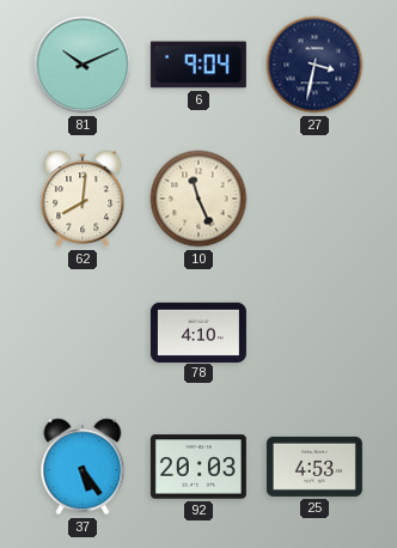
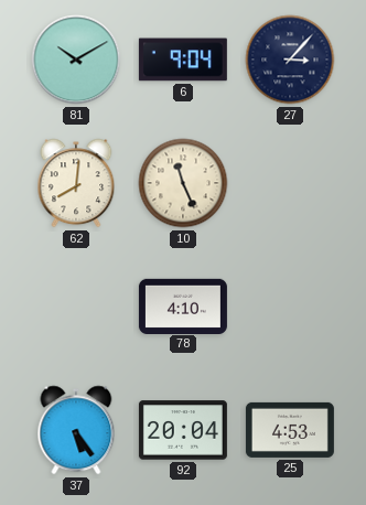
81: 10:11 -> 10:10 (76, 60)
27: 3:32 -> 3:07 (290, 60)
92: 20:03 -> 20:04 (183, 430)
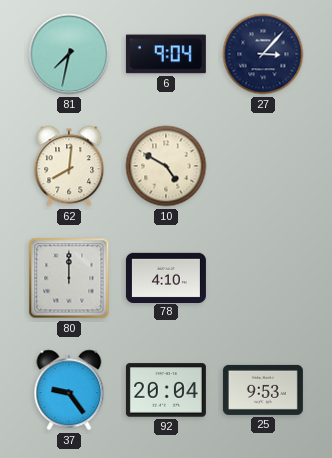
81: 10:10 -> 7:32 (69, 54)
10: 11:26 -> 4:50 (166, 166)
80: none -> 12:00 (69, 278)
37: 5:24 -> 9:24 (69, 390)
25: 4:53 -> 9:53 (263, 390)
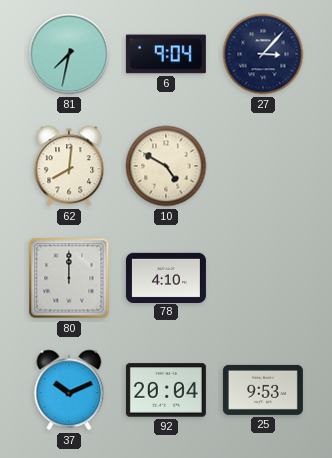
37: 9:24 -> 10:11 (69, 390)
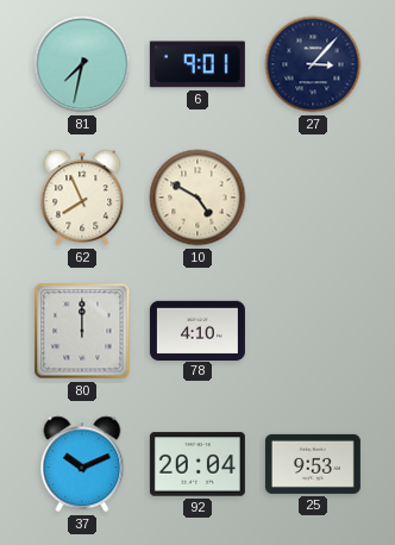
6: 9:04 -> 9:01 (197, 64)
62: 8:01 -> 7:56 (82, 198)
